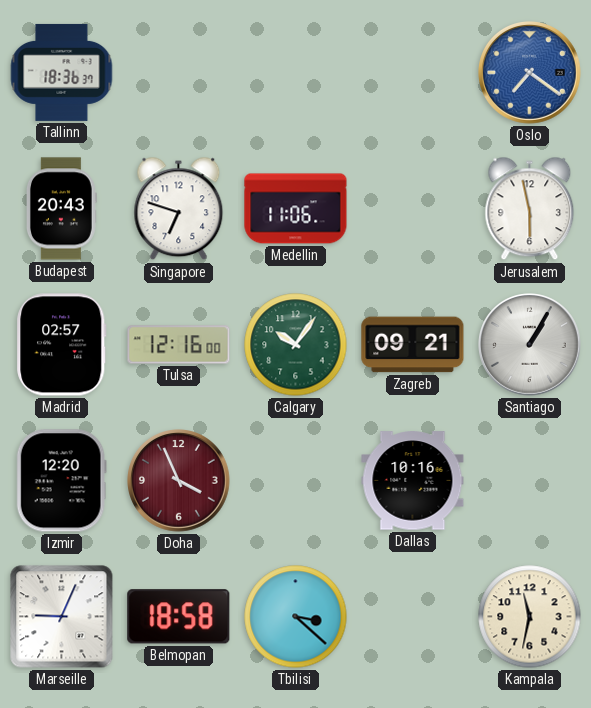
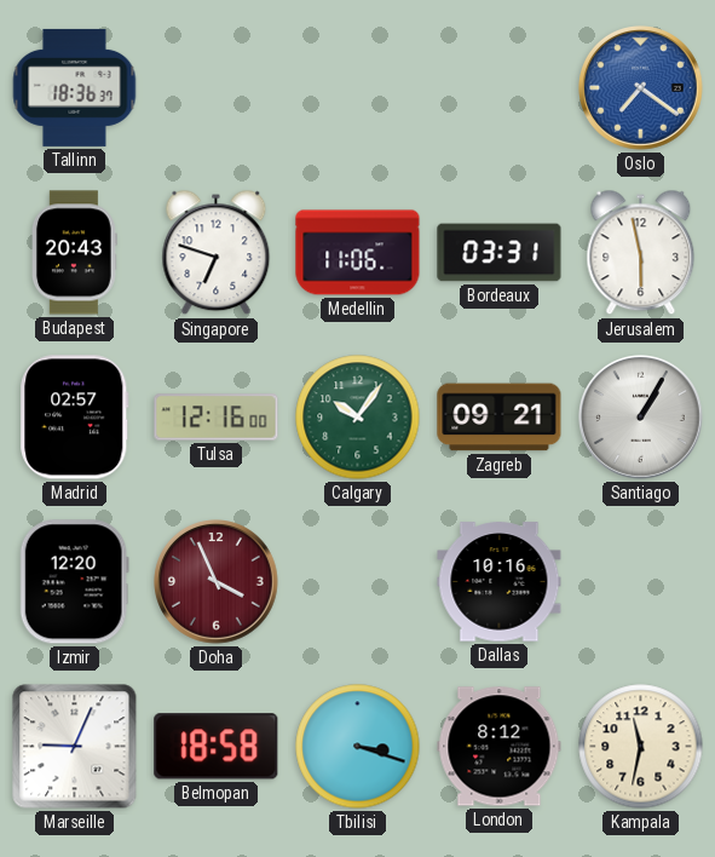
Bordeaux: none -> 03:31 (500, 253)
Tbilisi: 3:22 -> 3:18 (358, 747)
London: none -> 8:12 (500, 747)
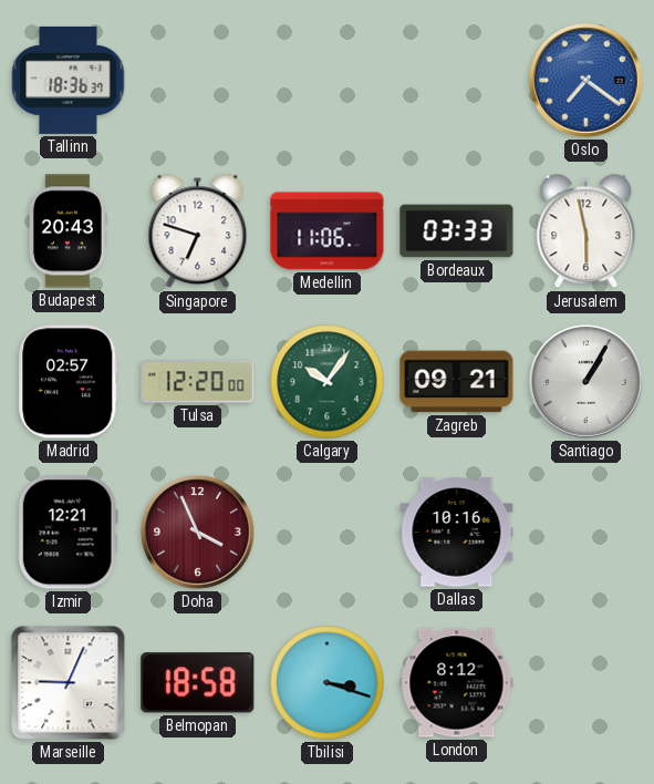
Bordeaux: 03:31 -> 03:33 (457, 231)
Tulsa: 12:16 -> 12:20 (198, 382)
Izmir: 12:20 -> 12:21 (68, 533)
Kampala: 11:32 -> none (641, 747)
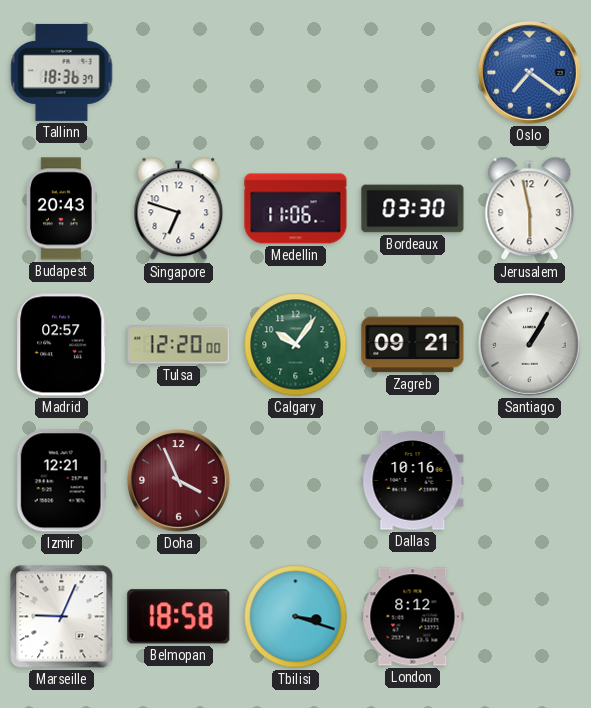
Bordeaux: 03:33 -> 03:30 (413, 209)
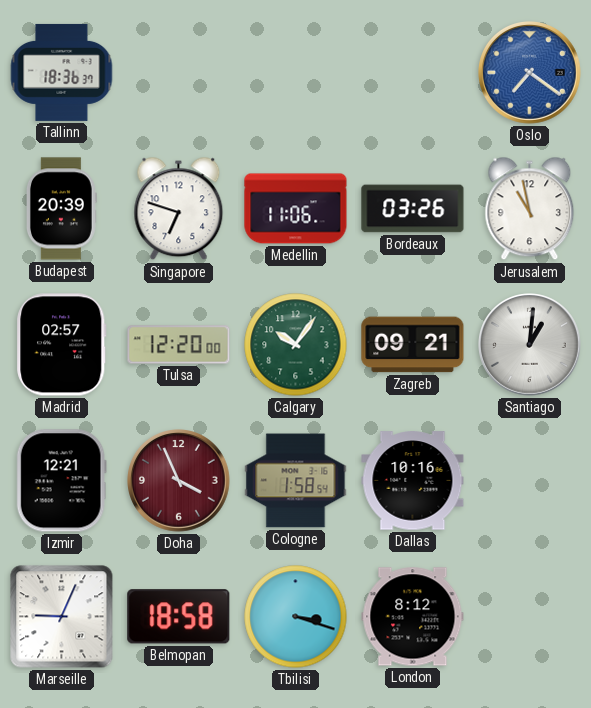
Budapest: 20:43 -> 20:39 (61, 209)
Bordeaux: 03:30 -> 03:26 (413, 209)
Jerusalem: 5:58 -> 10:58 (530, 209)
Santiago: 1:05 -> 1:01 (530, 345)
Cologne: none -> 1:58 (296, 481)
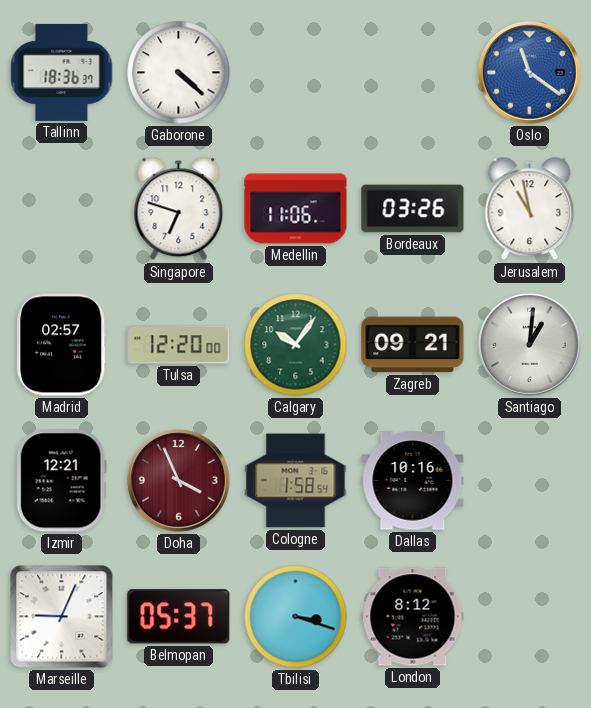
Gaborone: none -> 4:22 (179, 73)
Oslo: 7:21 -> 11:21 (530, 73)
Budapest: 20:39 -> none (61, 209)
Belmopan: 18:58 -> 05:37 (179, 617)
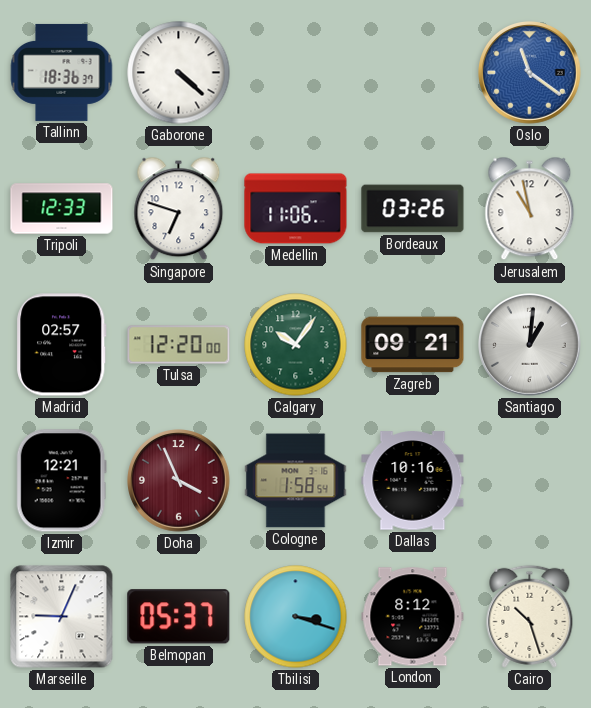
Tripoli: none -> 12:33 (62, 209)
Cairo: none -> 10:27 (530, 616)
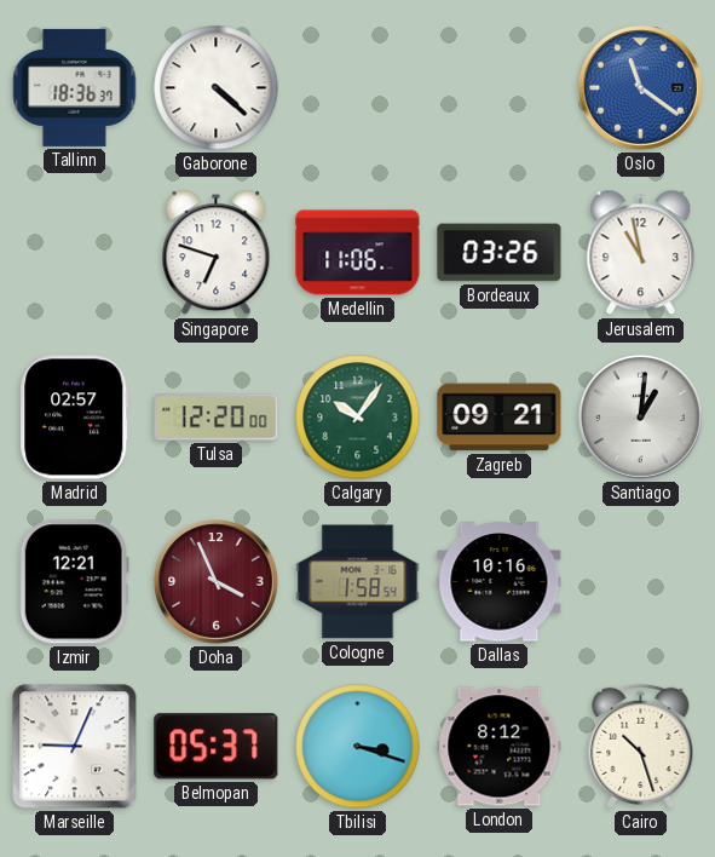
Tripoli: 12:33 -> none (62, 209)
